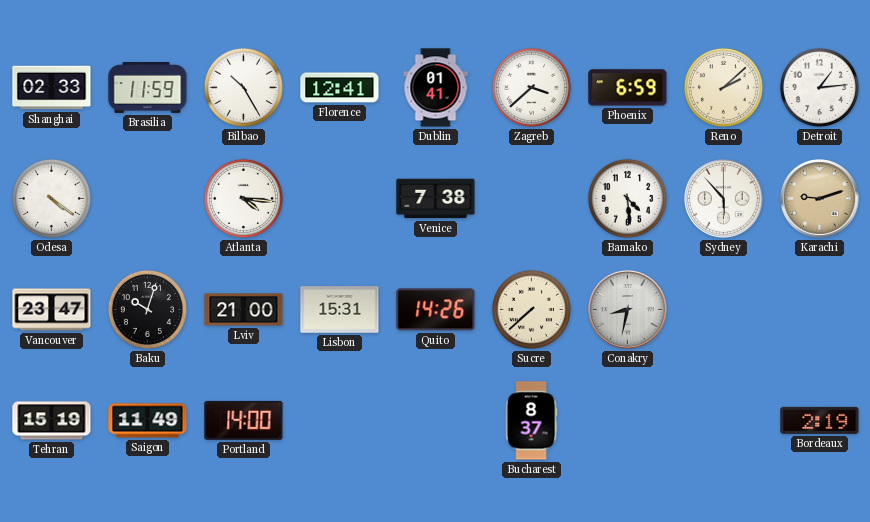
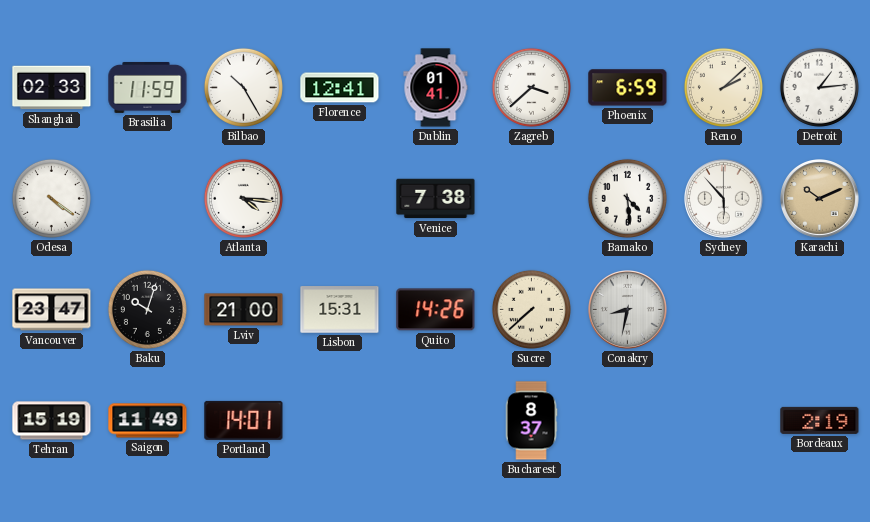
Karachi: 9:12 -> 10:11 (820, 199)
Portland: 14:00 -> 14:01 (244, 420)
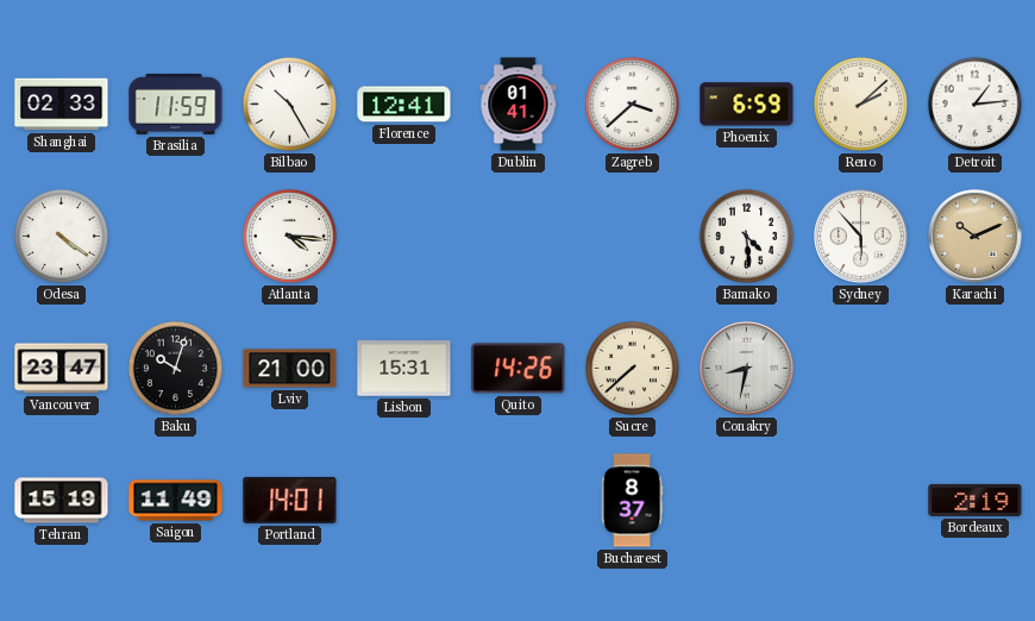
Venice: 7:38 -> none (436, 199)
